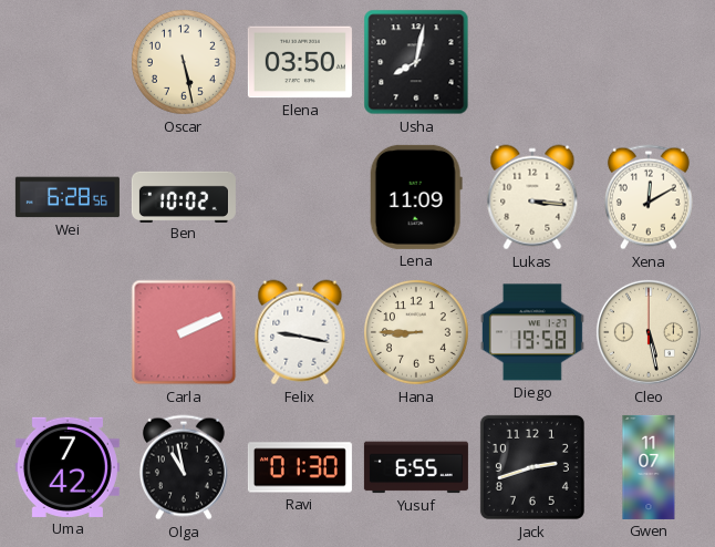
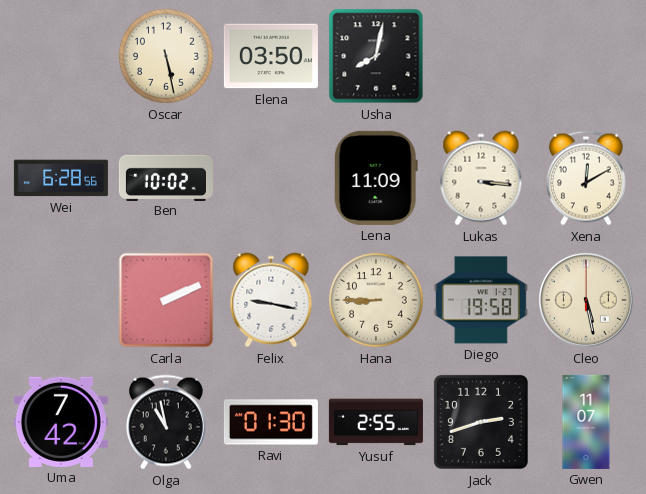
Yusuf: 6:55 -> 2:55 (376, 422)
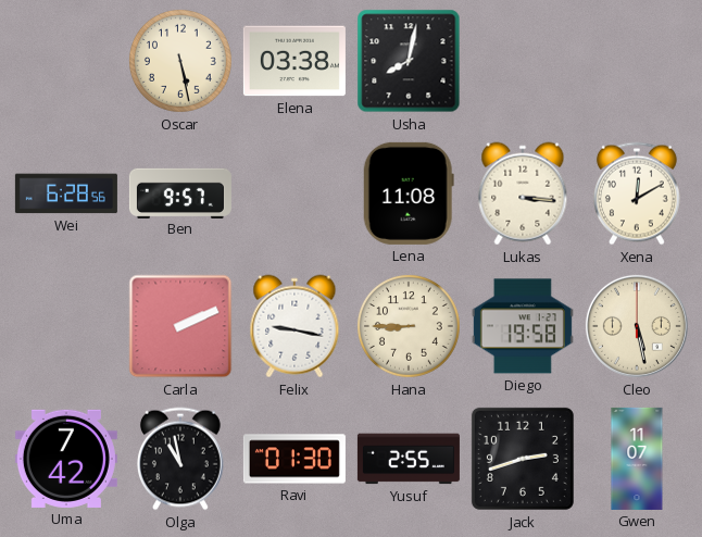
Elena: 03:50 -> 03:38 (294, 61)
Ben: 10:02 -> 9:57 (180, 192)
Lena: 11:09 -> 11:08 (409, 193)
